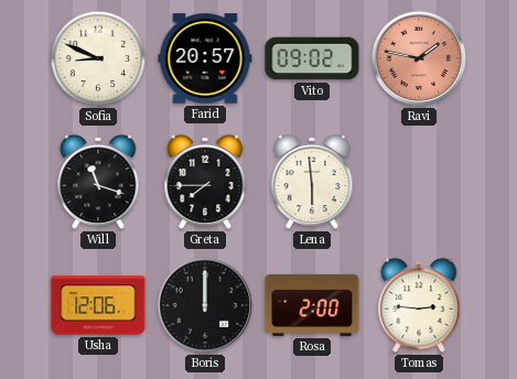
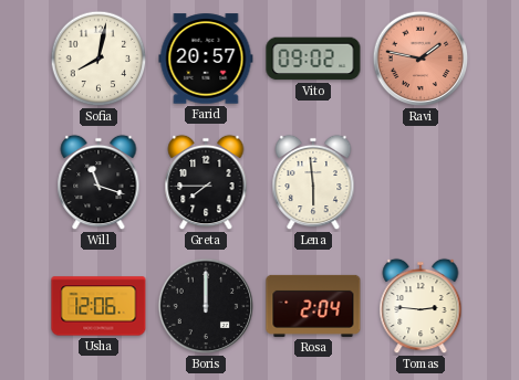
Sofia: 8:49 -> 8:02 (98, 59)
Rosa: 2:00 -> 2:04 (313, 306)
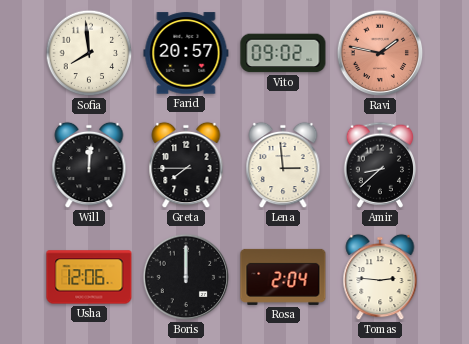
Sofia: 8:02 -> 7:59 (89, 53)
Will: 11:18 -> 12:01 (89, 165)
Lena: 5:59 -> 2:59 (283, 165)
Amir: none -> 8:38 (379, 165)
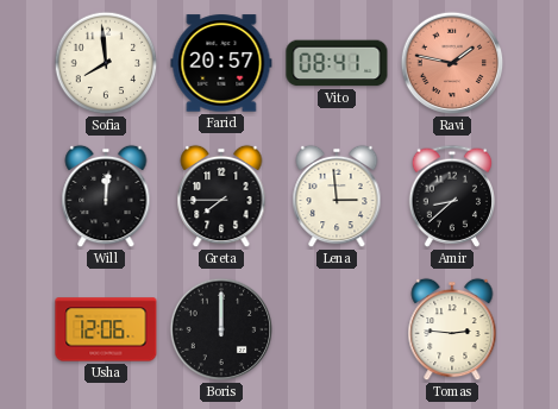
Vito: 09:02 -> 08:41 (337, 63)
Rosa: 2:04 -> none (283, 277)
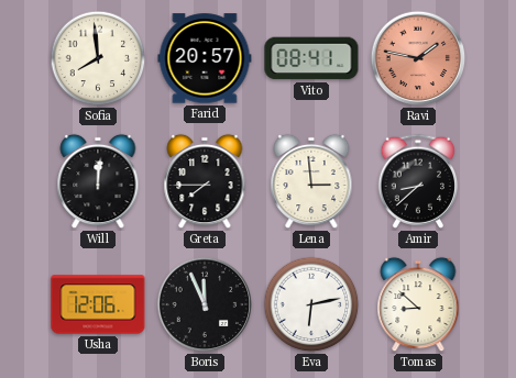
Boris: 12:00 -> 11:56 (205, 304)
Eva: none -> 6:13 (311, 304)
Tomas: 2:46 -> 8:52 (418, 304)
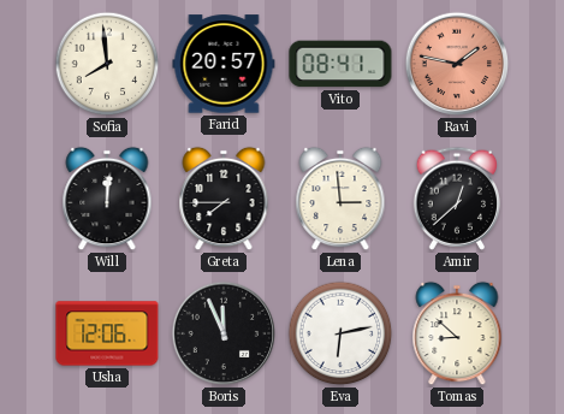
Amir: 8:38 -> 12:38 (456, 199)
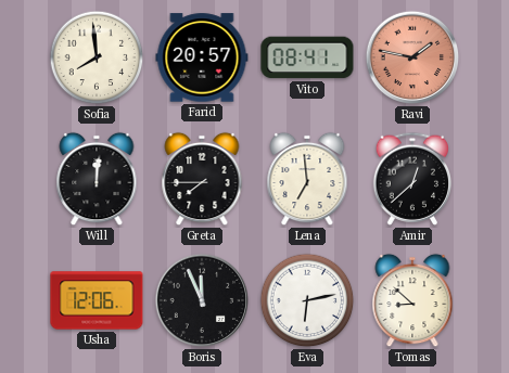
Lena: 2:59 -> 6:59 (307, 179)
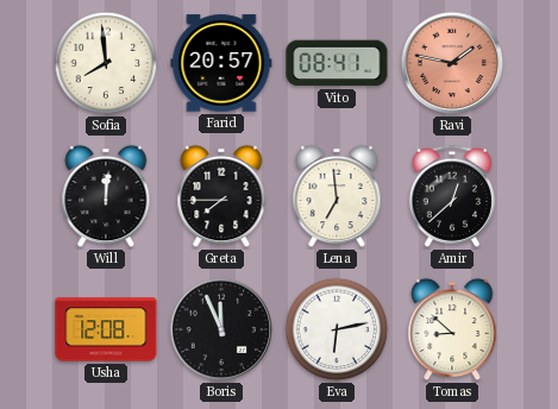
Usha: 12:06 -> 12:08 (106, 329)
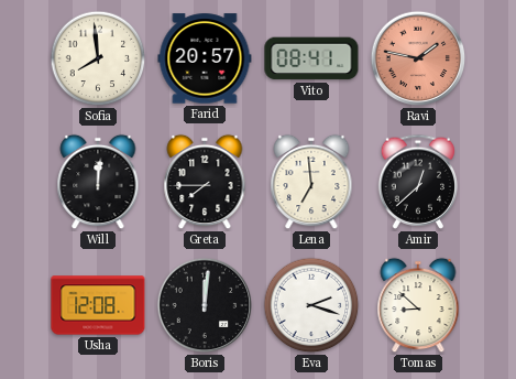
Boris: 11:56 -> 12:01 (205, 305)
Eva: 6:13 -> 2:18 (311, 305)
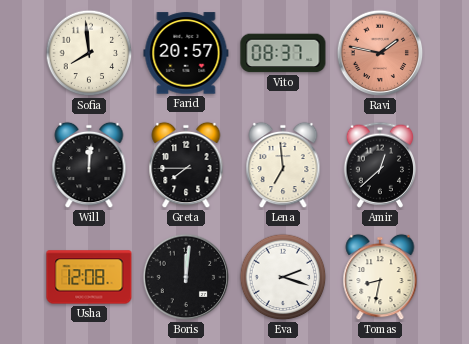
Vito: 08:41 -> 08:37 (283, 53)
Tomas: 8:52 -> 8:32 (380, 277)
